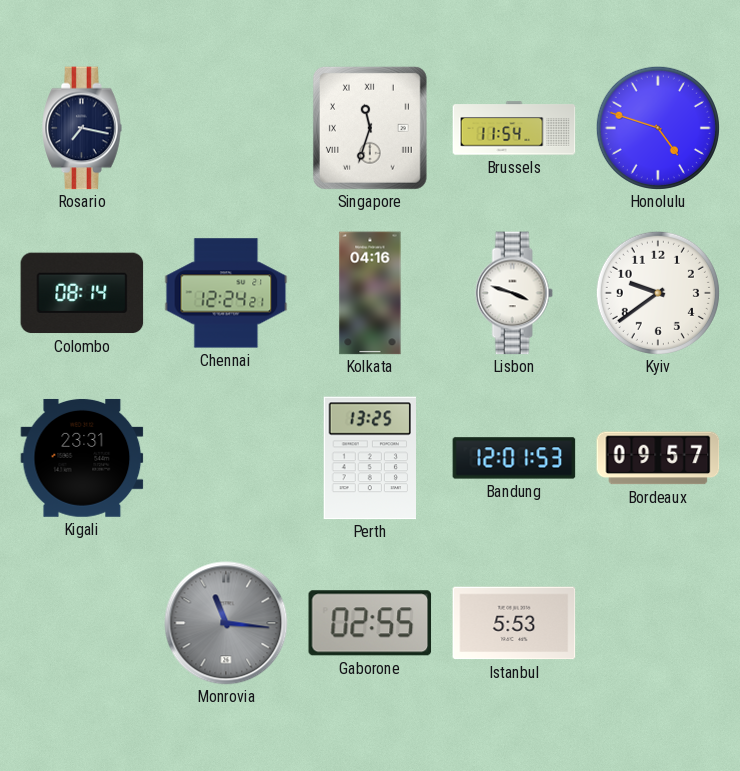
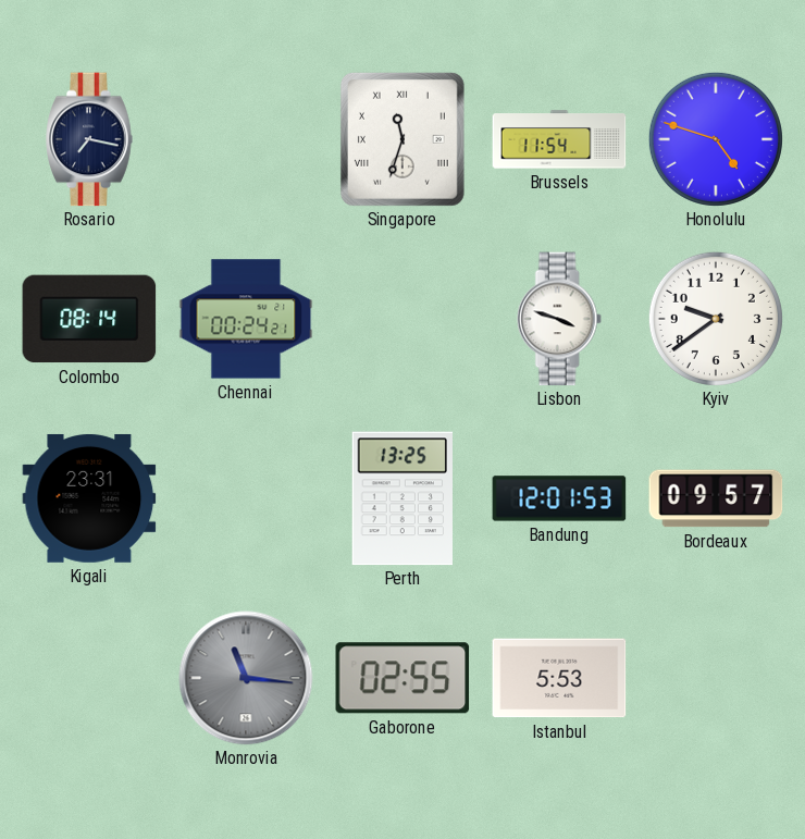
Chennai: 12:24 -> 00:24 (246, 319)
Kolkata: 04:16 -> none (370, 293)
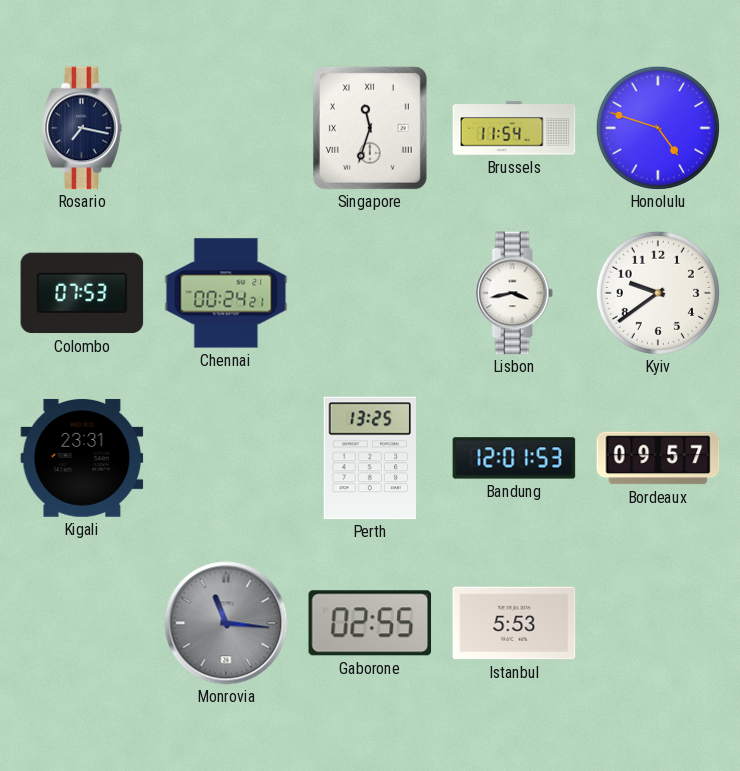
Colombo: 08:14 -> 07:53 (82, 293)
Lisbon: 3:48 -> 3:43 (514, 293)
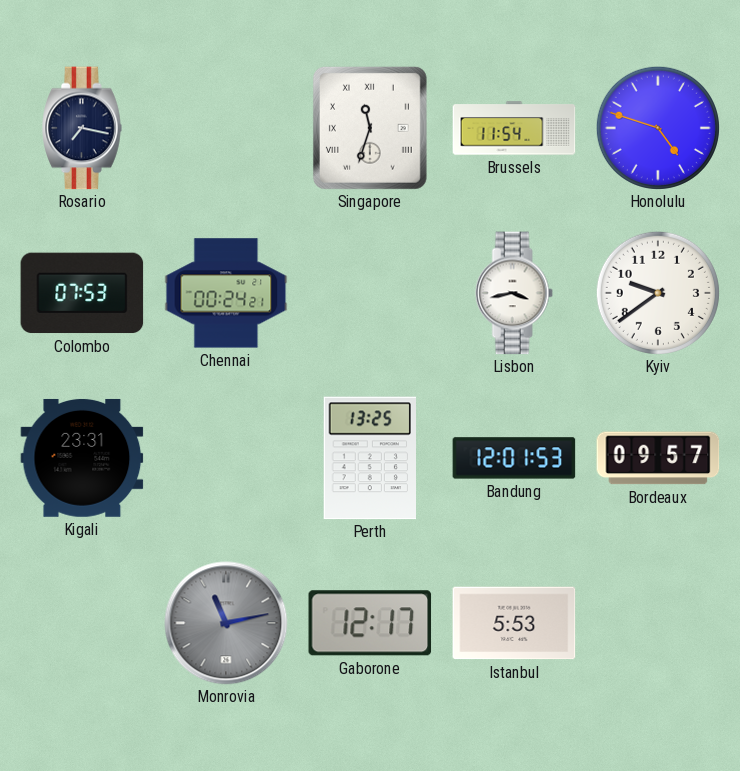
Monrovia: 11:16 -> 11:13 (226, 623)
Gaborone: 02:55 -> 12:17 (370, 623)
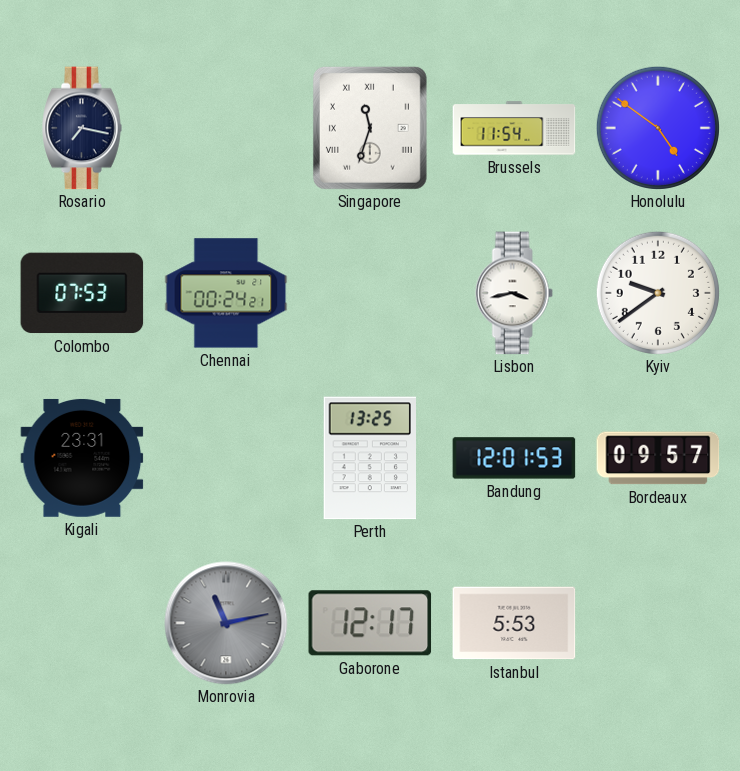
Honolulu: 4:48 -> 4:51 (658, 128)
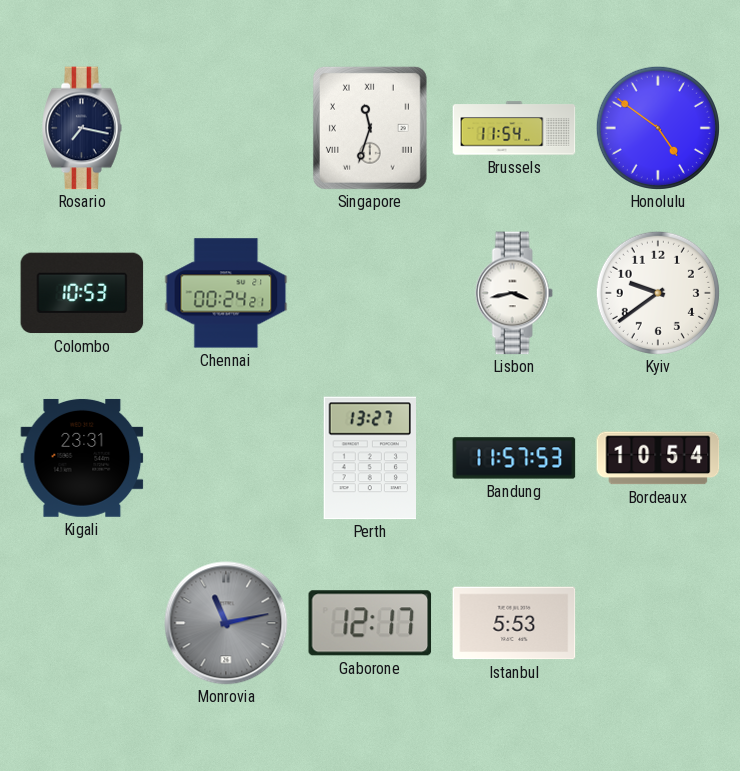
Colombo: 07:53 -> 10:53 (82, 293)
Perth: 13:25 -> 13:27 (369, 458)
Bandung: 12:01 -> 11:57 (514, 458)
Bordeaux: 09:57 -> 10:54 (658, 458)
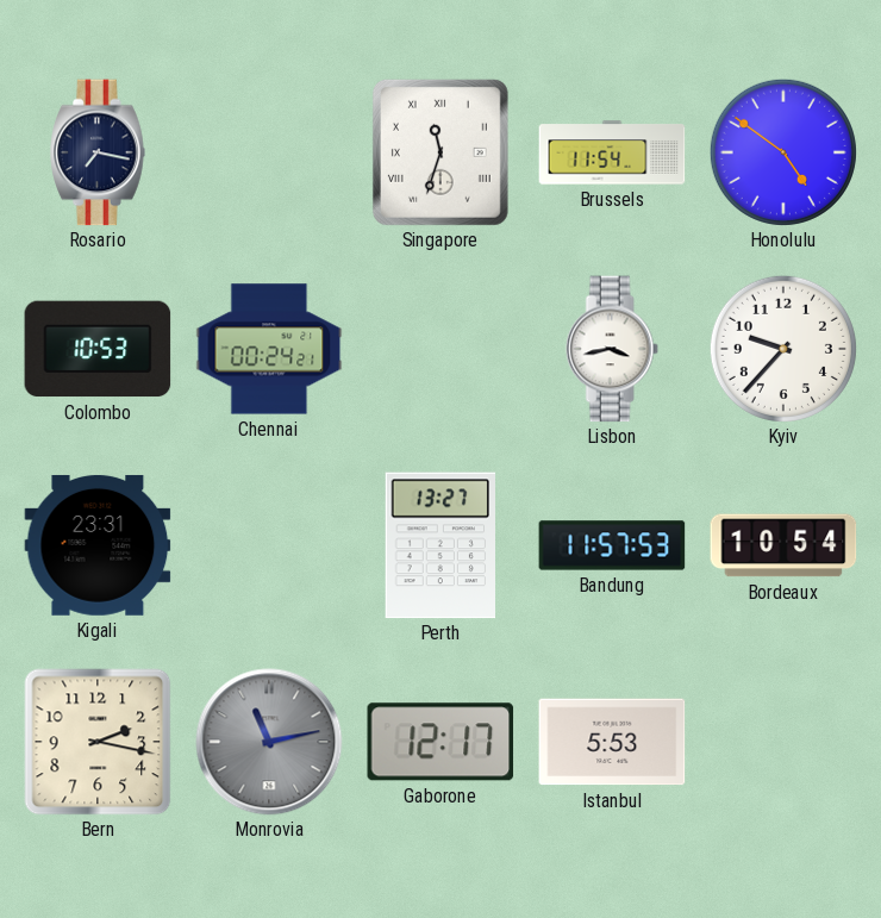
Kyiv: 9:39 -> 9:37 (783, 349)
Bern: none -> 2:17 (98, 742)
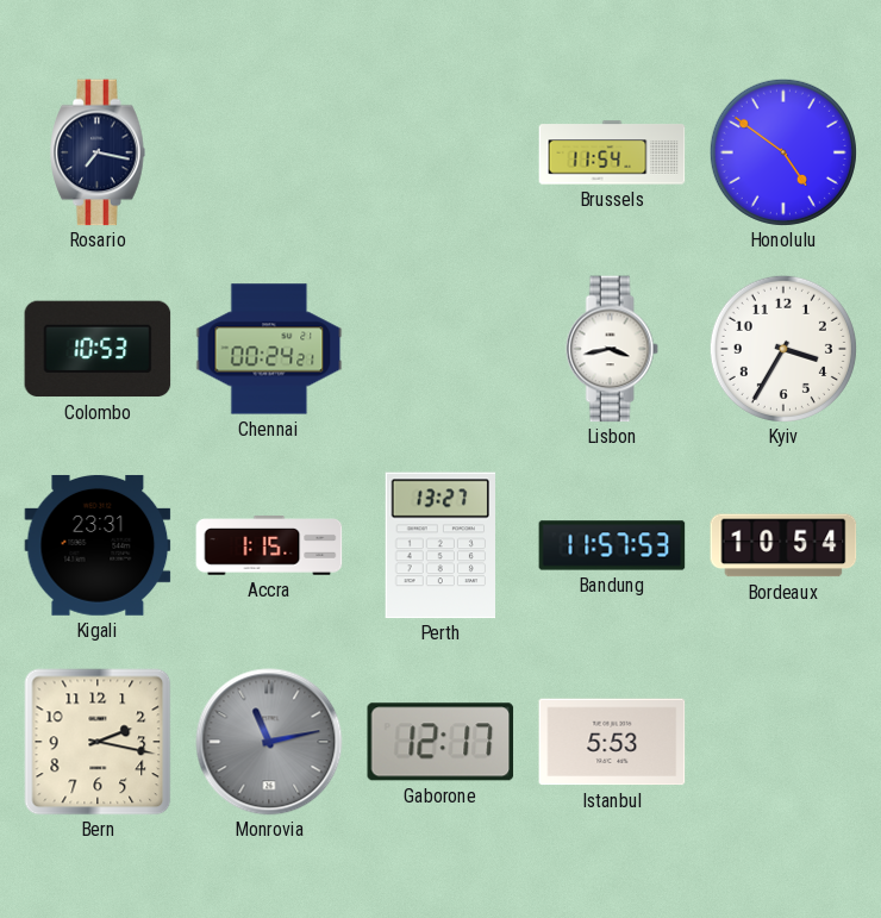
Singapore: 11:33 -> none (440, 152)
Kyiv: 9:37 -> 3:35 (783, 349)
Accra: none -> 1:15 (269, 545)
